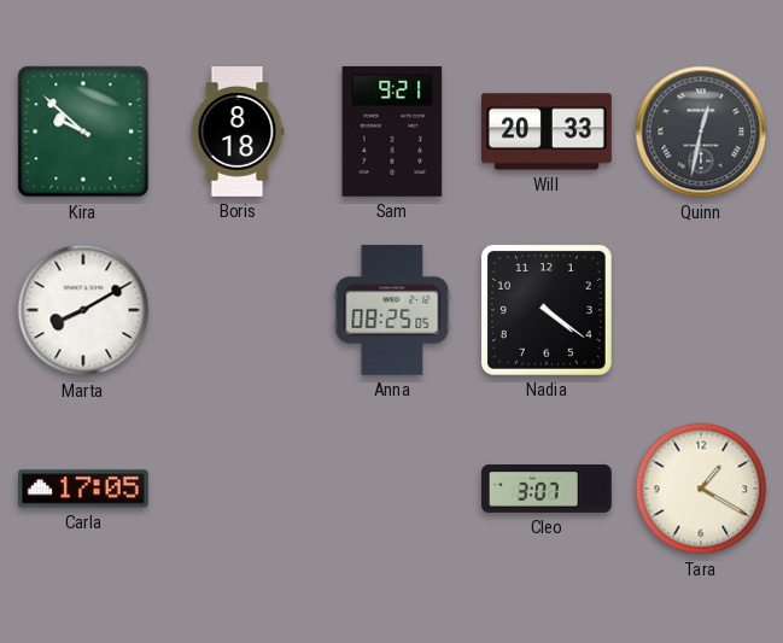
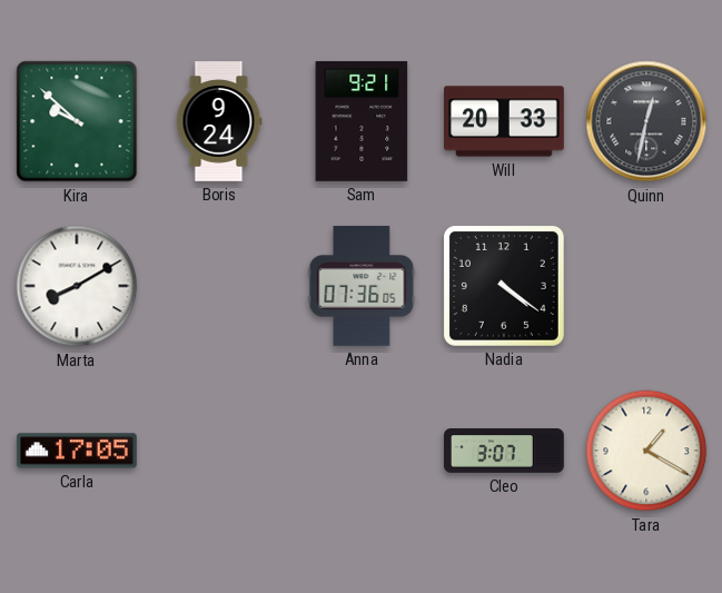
Boris: 8:18 -> 9:24 (219, 122)
Anna: 08:25 -> 07:36 (362, 286)
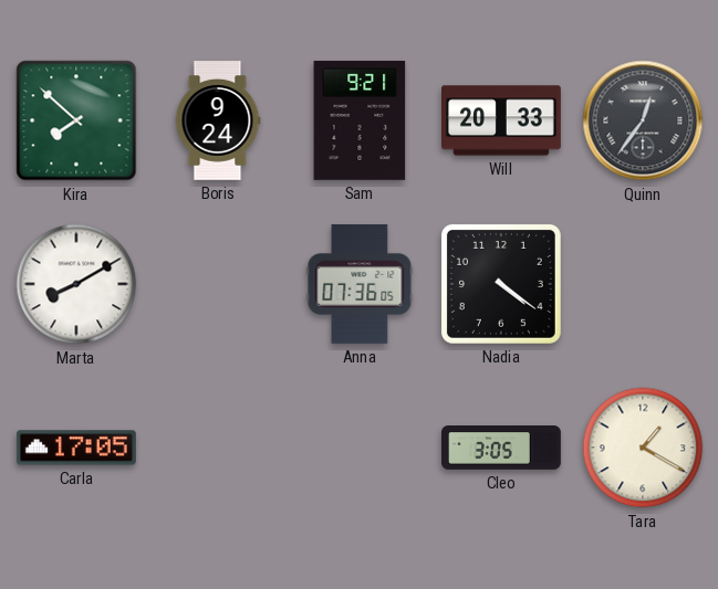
Kira: 9:52 -> 7:52 (76, 120)
Quinn: 12:32 -> 12:36 (643, 120)
Cleo: 3:07 -> 3:05 (502, 449)
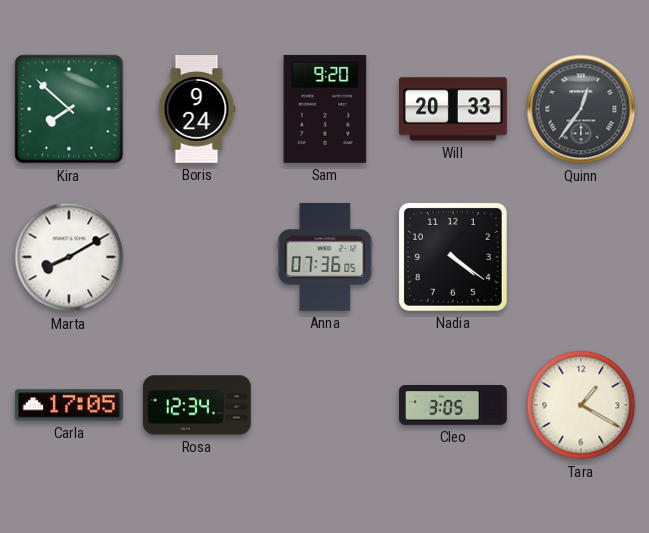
Sam: 9:21 -> 9:20 (325, 109)
Rosa: none -> 12:34 (197, 405)
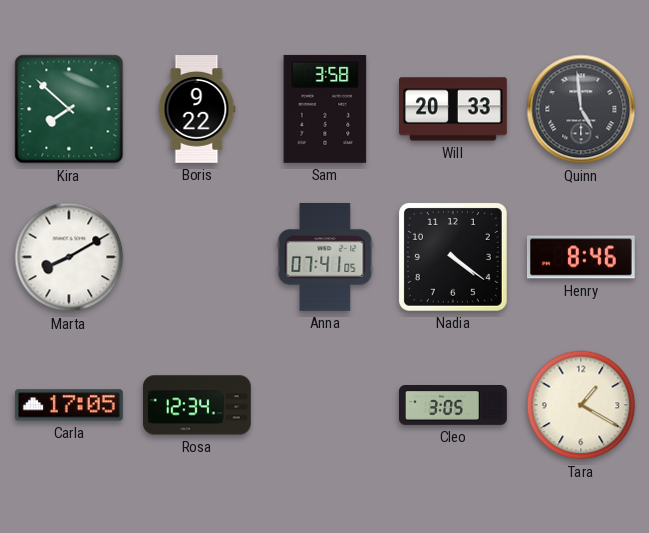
Boris: 9:24 -> 9:22 (197, 110)
Sam: 9:20 -> 3:58 (325, 109)
Quinn: 12:36 -> 4:59 (581, 109)
Anna: 07:36 -> 07:41 (325, 257)
Henry: none -> 8:46 (581, 257)
